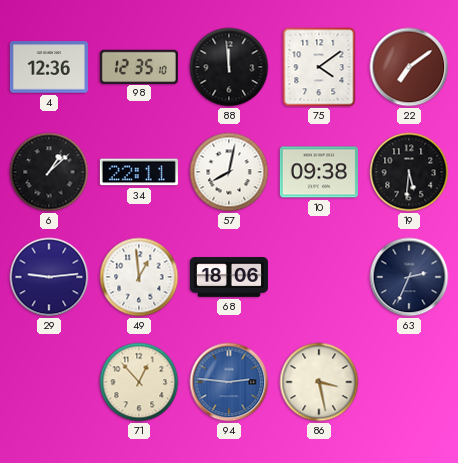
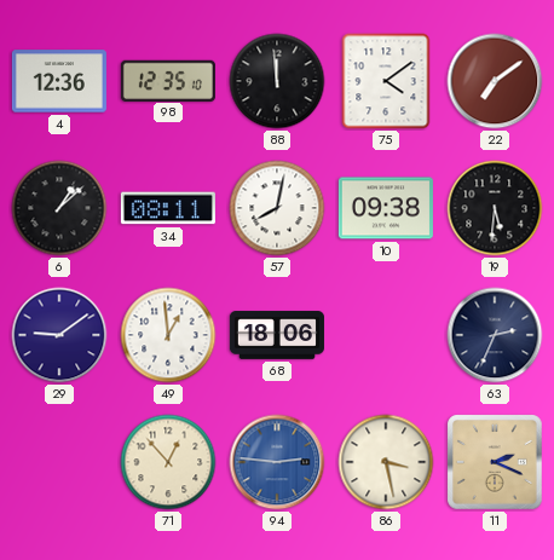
34: 22:11 -> 08:11 (168, 208)
29: 9:14 -> 9:09 (59, 335)
11: none -> 2:19 (496, 463)
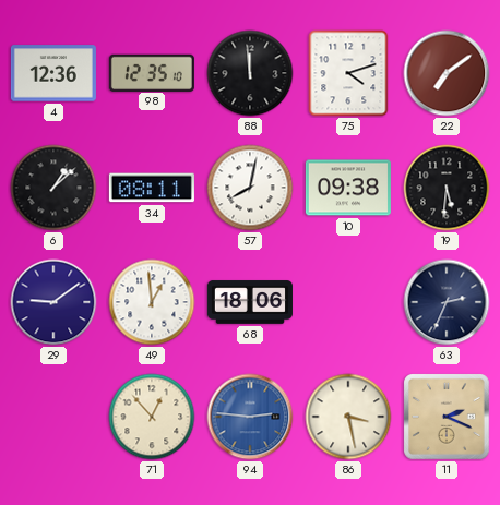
75: 4:09 -> 4:12 (348, 73)
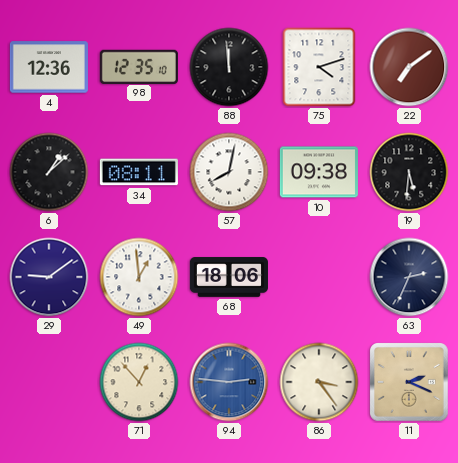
86: 3:28 -> 3:24 (319, 382)
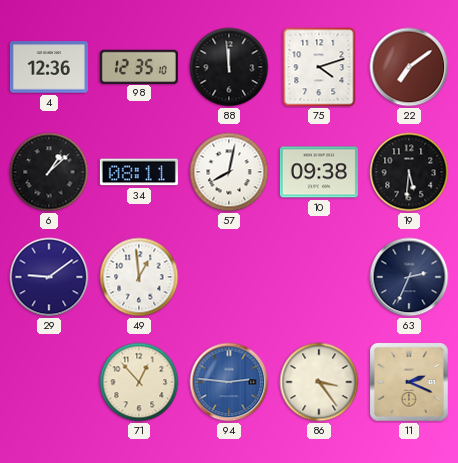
68: 18:06 -> none (229, 277)
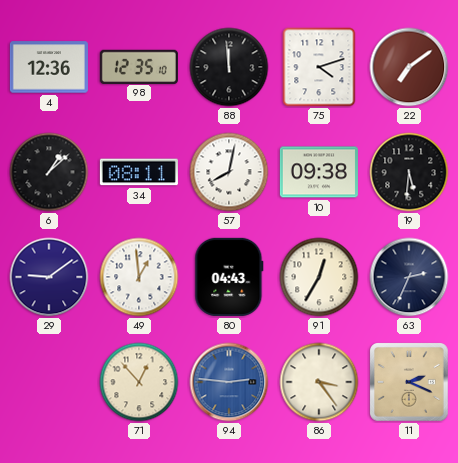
80: none -> 04:43 (229, 277)
91: none -> 12:35 (319, 277)
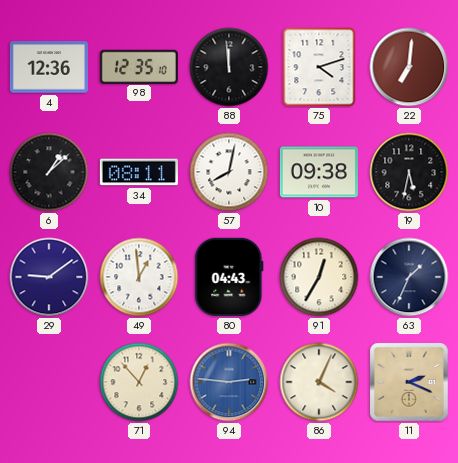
22: 7:09 -> 7:01 (409, 67)
19: 5:31 -> 5:32 (409, 172)
63: 2:34 -> 1:34 (409, 277)
86: 3:24 -> 4:04 (319, 382)
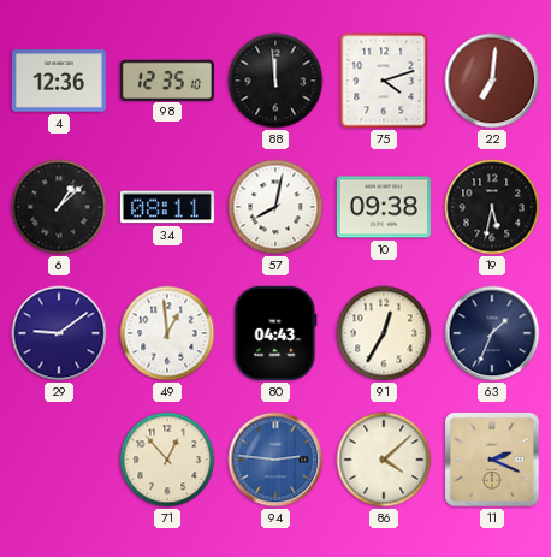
86: 4:04 -> 4:08 (384, 460)
